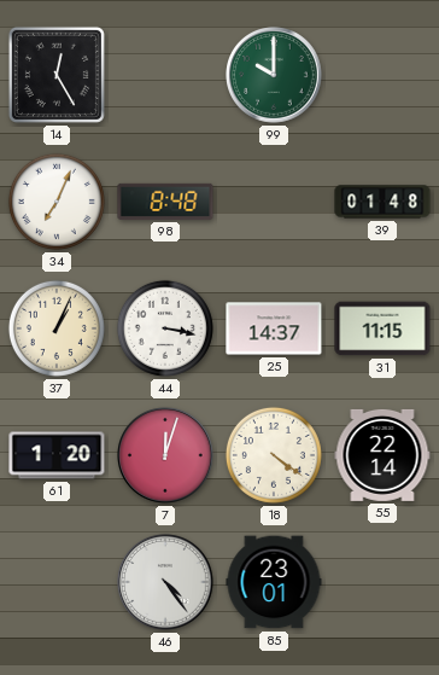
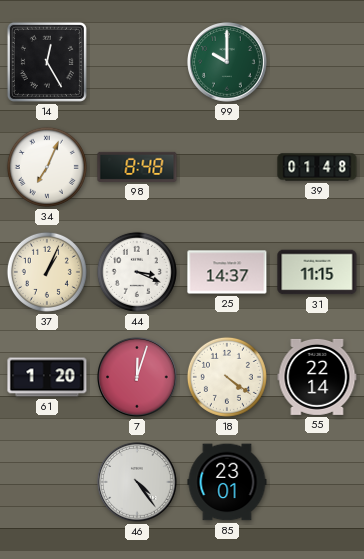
44: 3:17 -> 3:19 (137, 272)
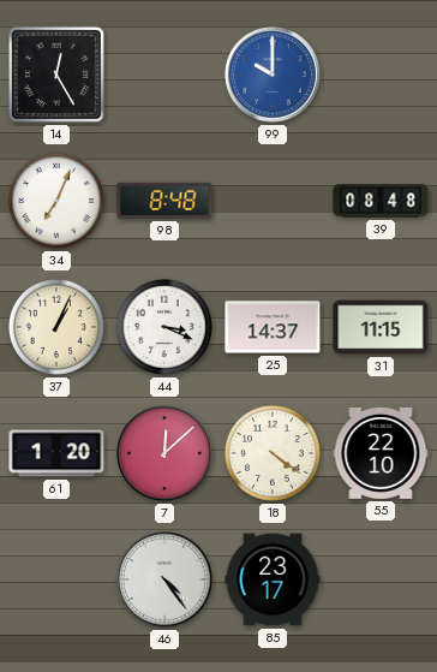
99 dial: green -> blue (273, 75)
39: 01:48 -> 08:48 (381, 201)
7: 12:03 -> 12:08 (164, 453)
55: 22:14 -> 22:10 (381, 453)
85: 23:01 -> 23:17 (273, 579)
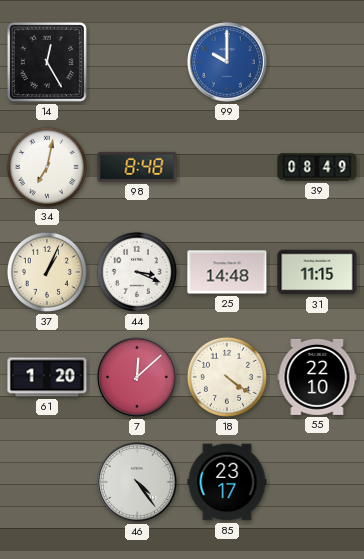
34: 7:04 -> 7:02 (47, 167)
39: 08:48 -> 08:49 (317, 167)
25: 14:37 -> 14:48 (227, 272)
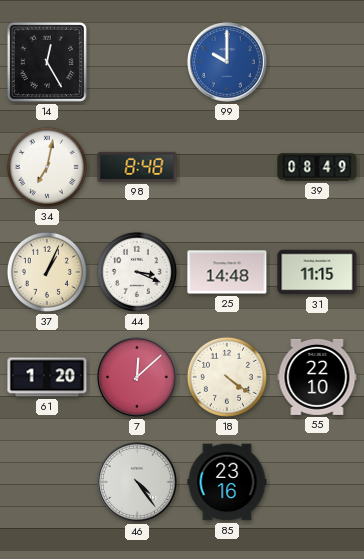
85: 23:17 -> 23:16 (227, 482)
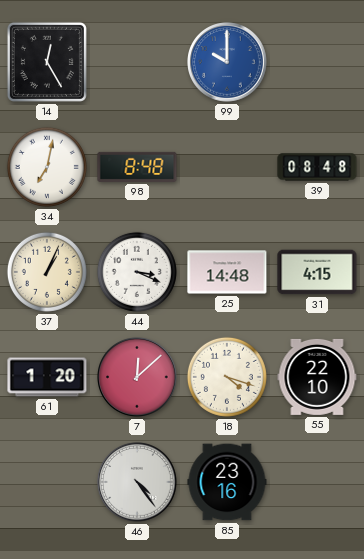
39: 08:49 -> 08:48 (317, 167)
31: 11:15 -> 4:15 (317, 272)
18: 4:21 -> 4:18 (227, 377)
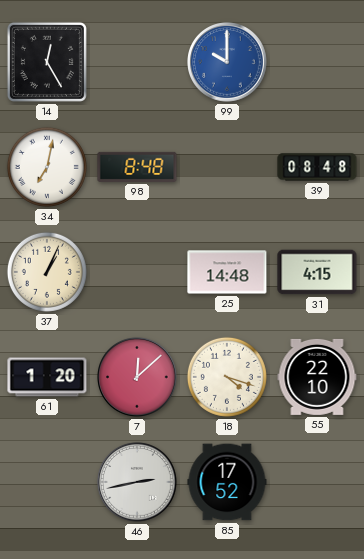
44: 3:19 -> none (137, 272)
46: 4:24 -> 2:43 (137, 482)
85: 23:16 -> 17:52 (227, 482)
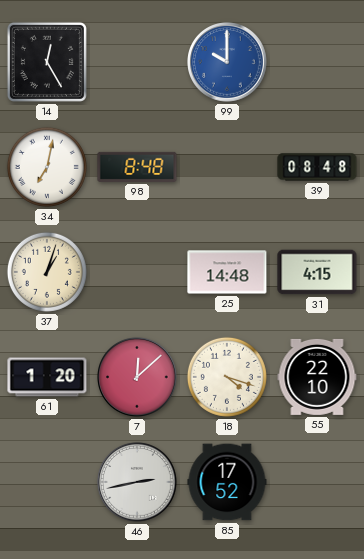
37: 1:04 -> 1:03 (47, 272)
